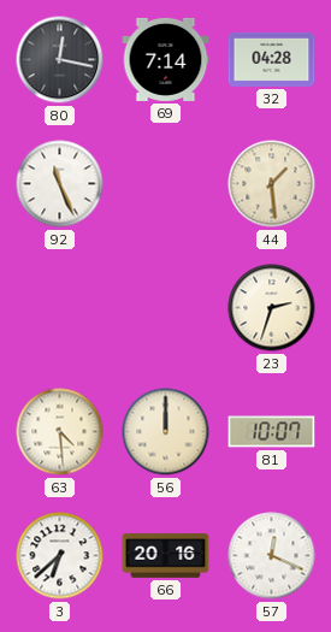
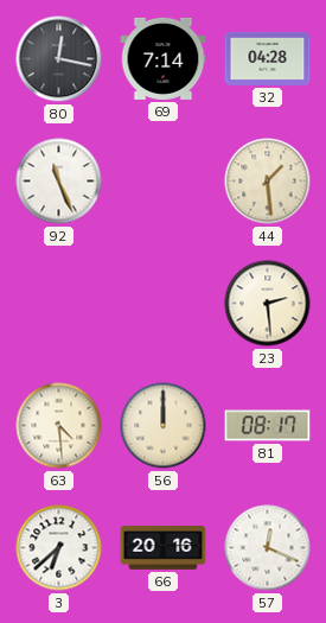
23: 2:33 -> 2:29 (268, 304)
81: 10:07 -> 08:17 (268, 426)
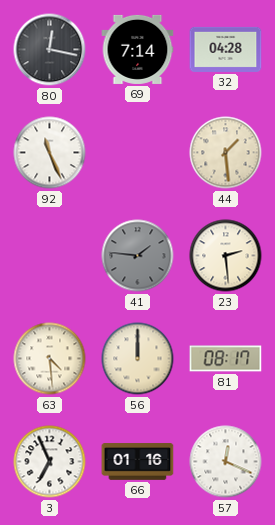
41: none -> 1:46 (138, 256)
3: 6:38 -> 6:56 (50, 462)
66: 20:16 -> 01:16 (138, 462)
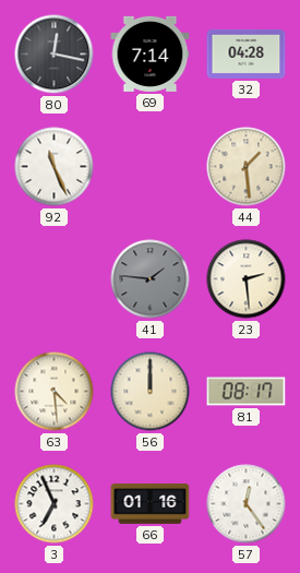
57: 12:19 -> 12:24 (247, 504)
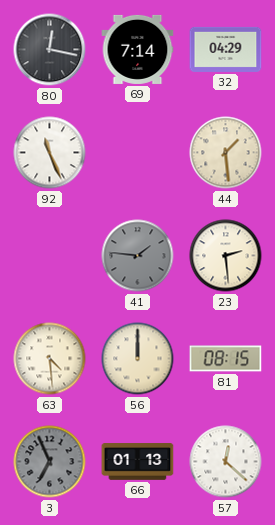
32: 04:28 -> 04:29 (226, 49)
81: 08:17 -> 08:15 (226, 359)
3 dial: white -> grey (50, 462)
66: 01:16 -> 01:13 (138, 462)
57: 12:24 -> 12:22 (226, 462)
